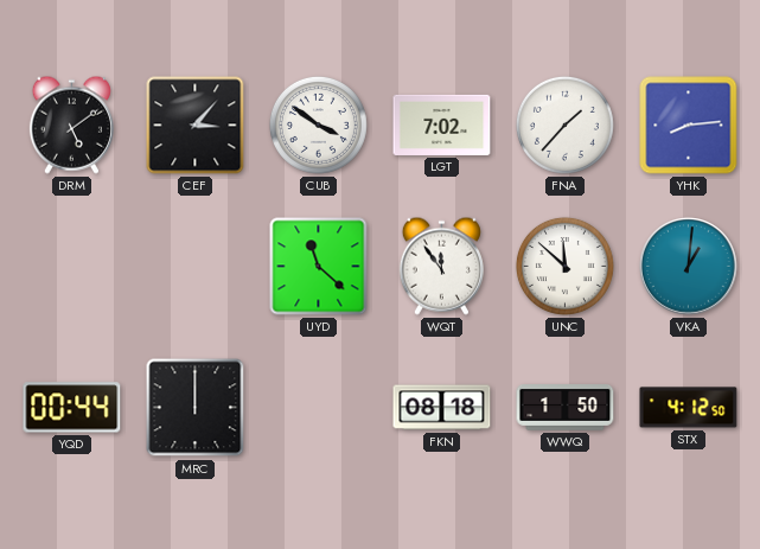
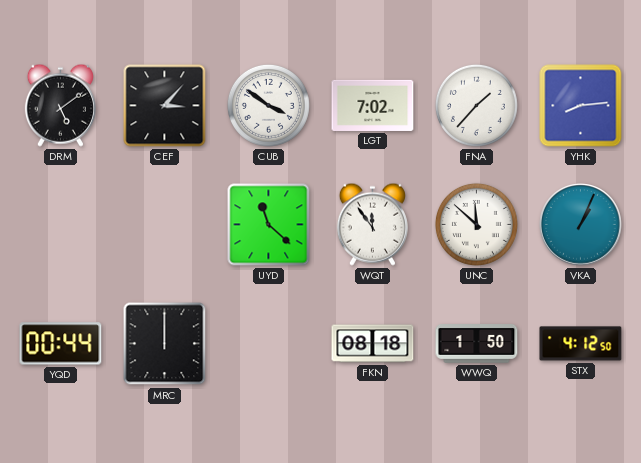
VKA: 1:01 -> 1:04 (581, 225)
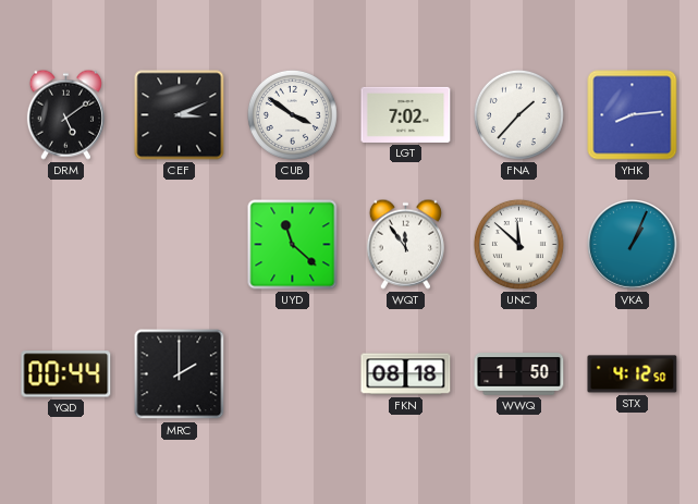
CEF: 3:07 -> 3:11 (180, 115)
MRC: 12:00 -> 2:00 (180, 374)
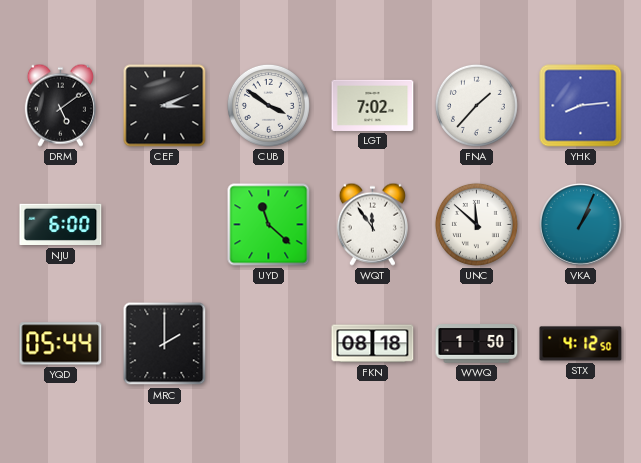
NJU: none -> 6:00 (61, 225)
YQD: 00:44 -> 05:44 (61, 344)
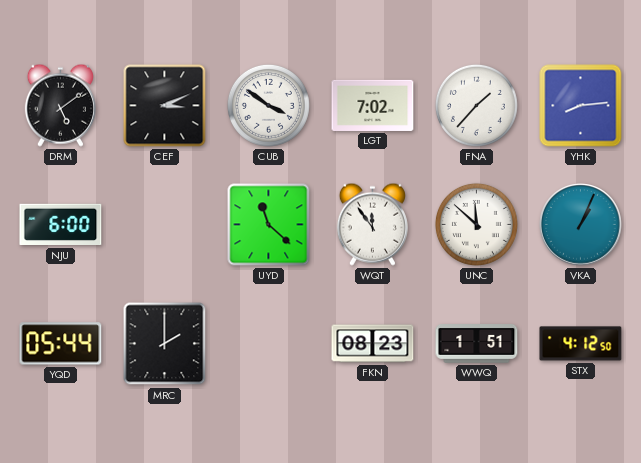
FKN: 08:18 -> 08:23 (373, 344)
WWQ: 1:50 -> 1:51 (477, 344)
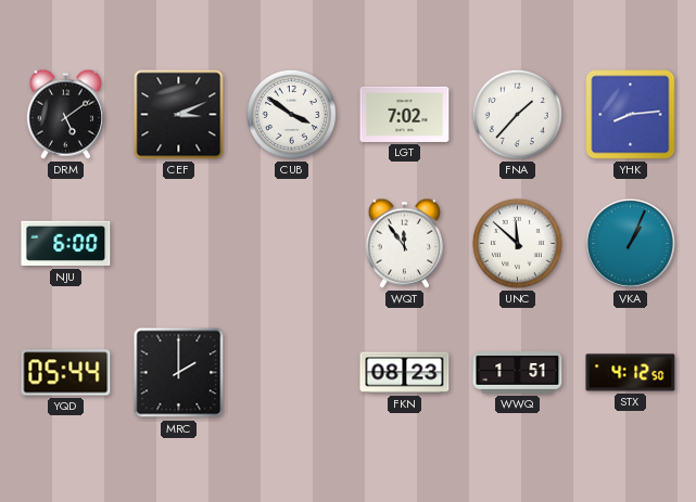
UYD: 11:22 -> none (269, 225)
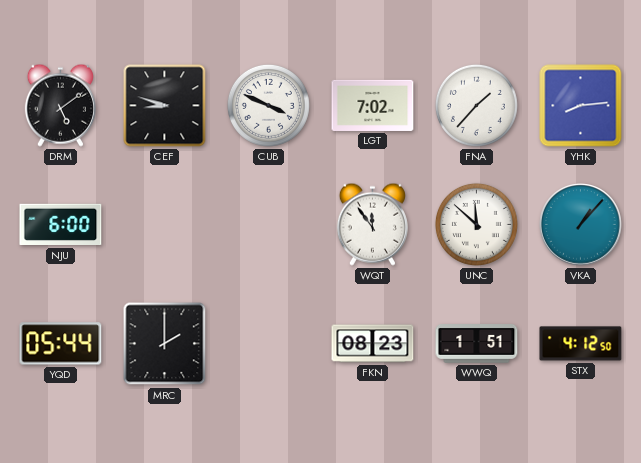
CEF: 3:11 -> 8:48 (165, 106)
CUB: 3:51 -> 3:49 (268, 105)
VKA: 1:04 -> 1:07 (581, 225)
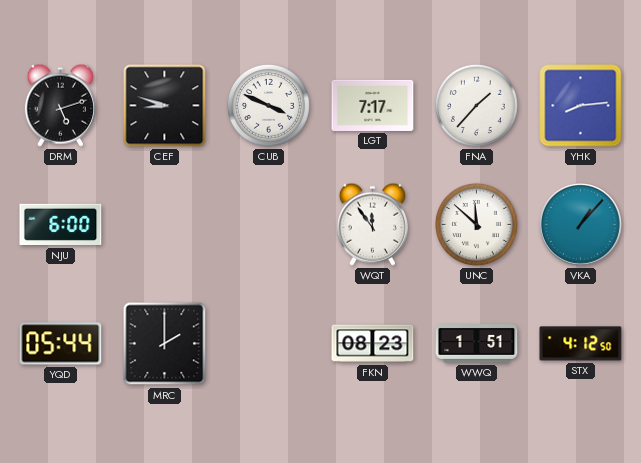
DRM: 5:09 -> 5:12 (60, 105)
LGT: 7:02 -> 7:17 (373, 105)
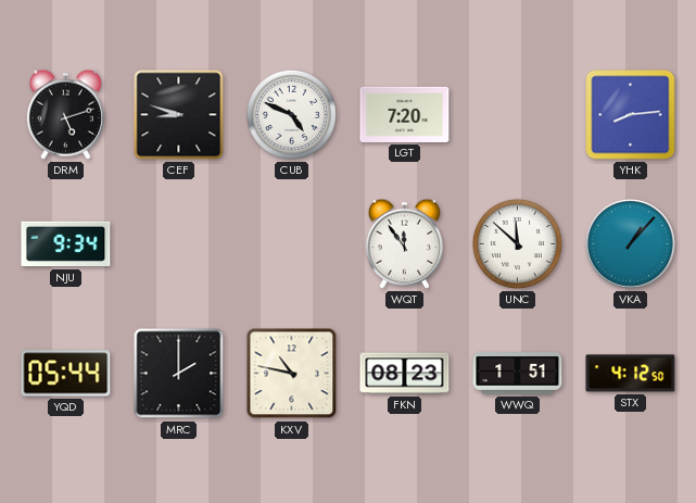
CUB: 3:49 -> 4:49 (291, 114)
LGT: 7:17 -> 7:20 (405, 114)
FNA: 1:37 -> none (476, 105)
NJU: 6:00 -> 9:34 (66, 244)
KXV: none -> 10:47 (292, 374)
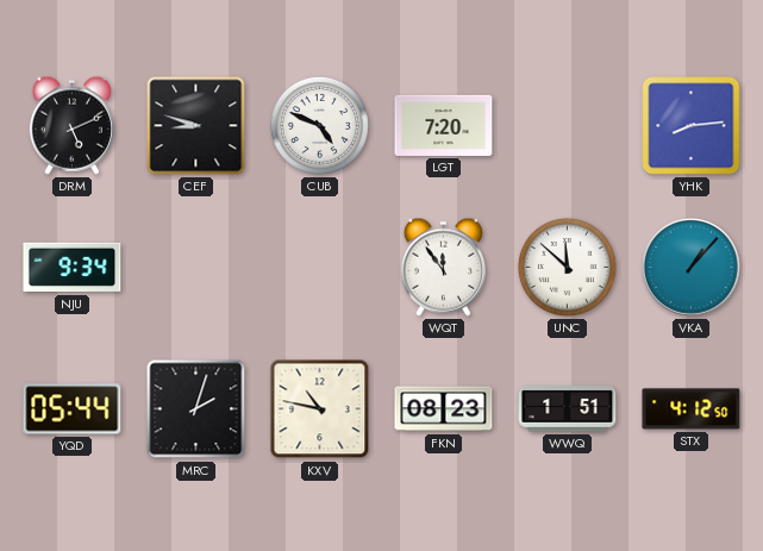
DRM: 5:12 -> 5:11 (71, 125)
MRC: 2:00 -> 2:03 (196, 409)
